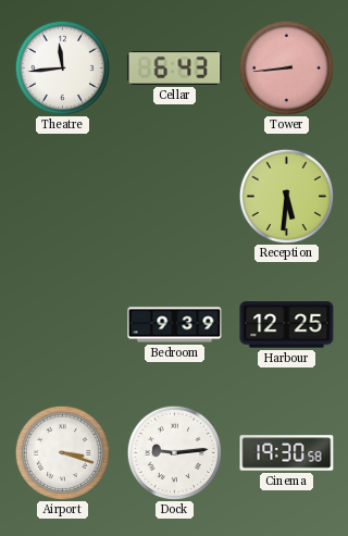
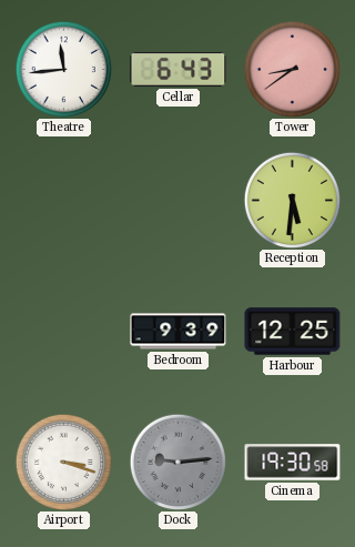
Tower: 8:44 -> 8:39 (292, 69)
Dock dial: white -> grey (177, 462)
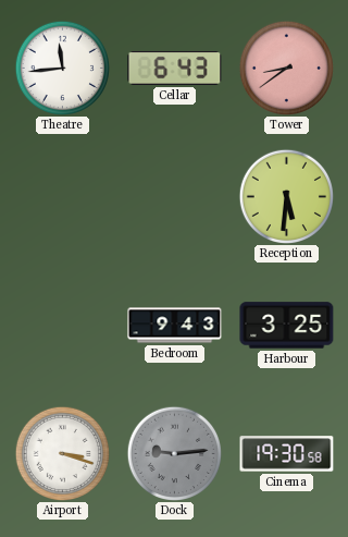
Bedroom: 9:39 -> 9:43 (175, 326)
Harbour: 12:25 -> 3:25 (287, 326)
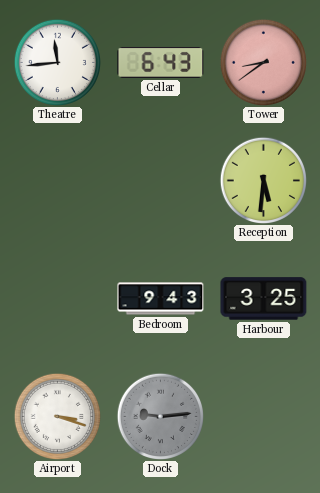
Cinema: 19:30 -> none (287, 454)
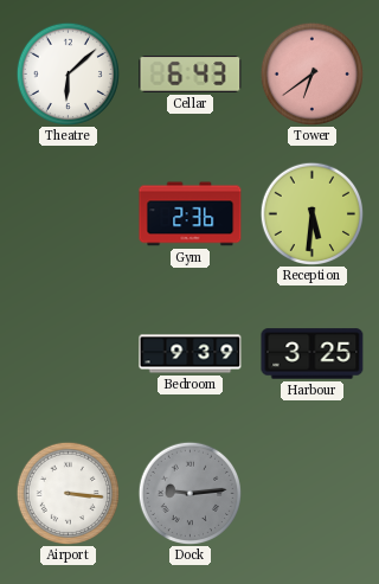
Theatre: 11:44 -> 6:08 (68, 73)
Tower: 8:39 -> 6:39 (311, 73)
Gym: none -> 2:36 (191, 214)
Bedroom: 9:43 -> 9:39 (191, 354)
Airport: 3:18 -> 3:16 (68, 493)
